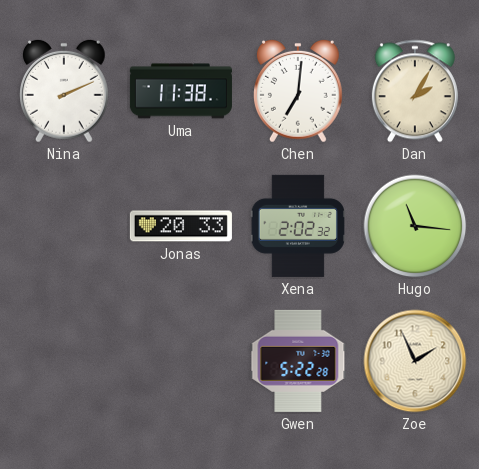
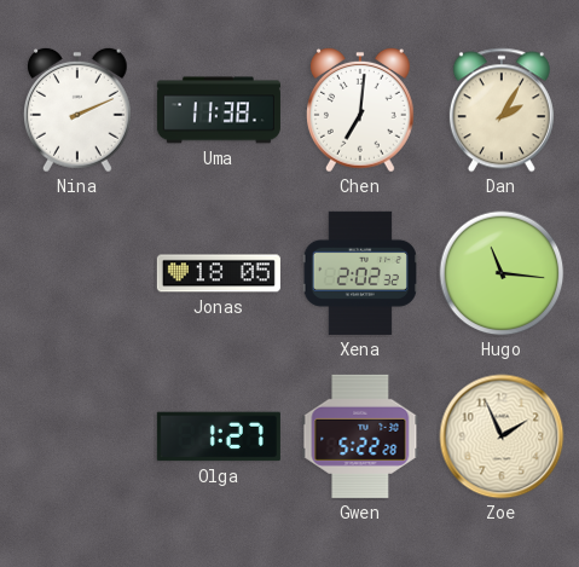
Jonas: 20:33 -> 18:05 (219, 273)
Olga: none -> 1:27 (219, 436)
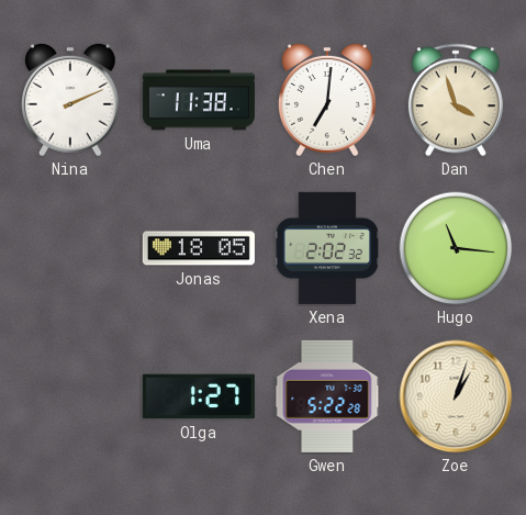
Dan: 2:05 -> 3:57 (456, 100)
Zoe: 1:56 -> 1:03 (456, 396)
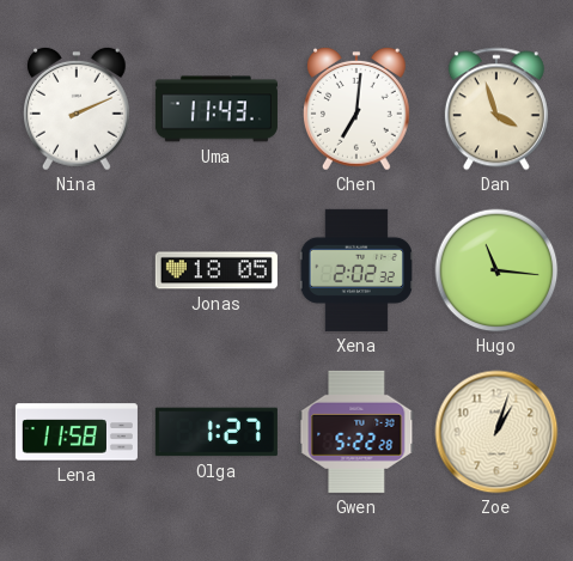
Uma: 11:38 -> 11:43 (217, 109)
Lena: none -> 11:58 (77, 432)
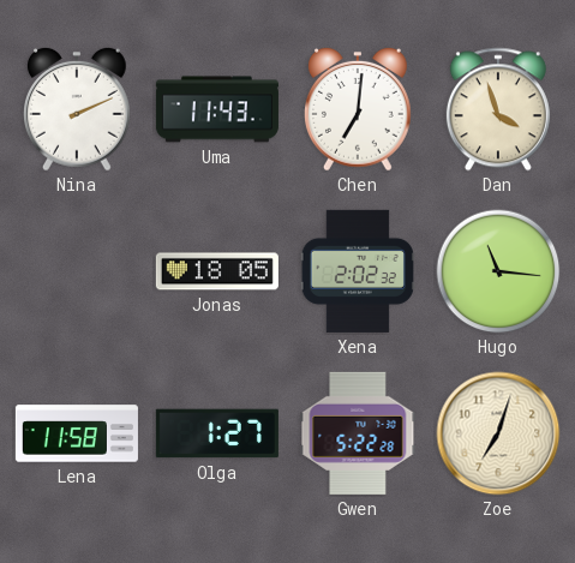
Zoe: 1:03 -> 7:03 (498, 433)
